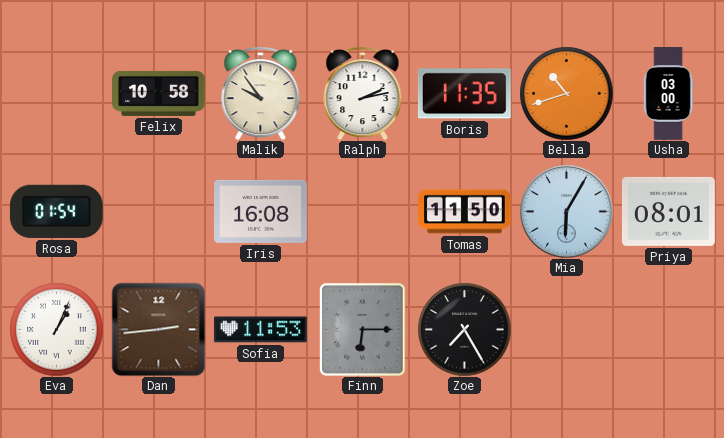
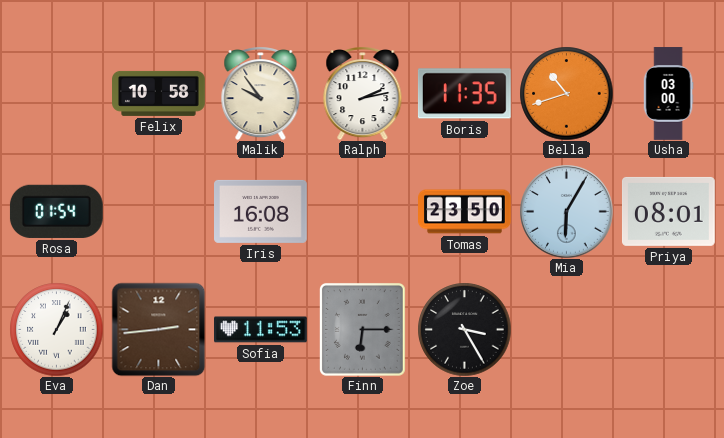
Tomas: 11:50 -> 23:50 (465, 212)
Zoe: 7:25 -> 3:25 (464, 329)
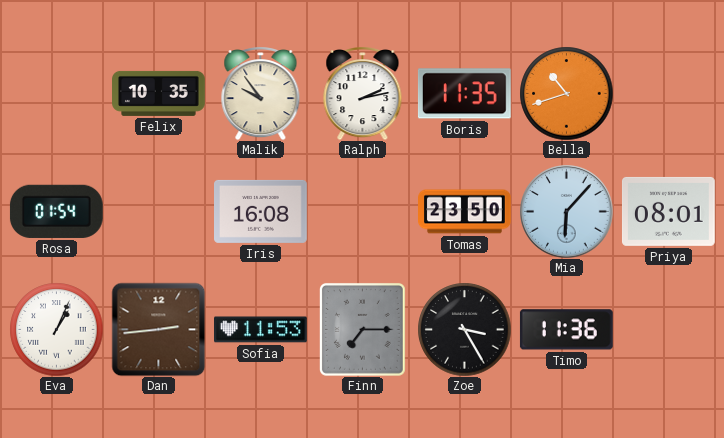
Felix: 10:58 -> 10:35 (159, 93)
Usha: 03:00 -> none (668, 94)
Mia: 6:05 -> 6:07 (566, 211)
Finn: 6:15 -> 7:15 (362, 329)
Timo: none -> 11:36 (566, 330)
